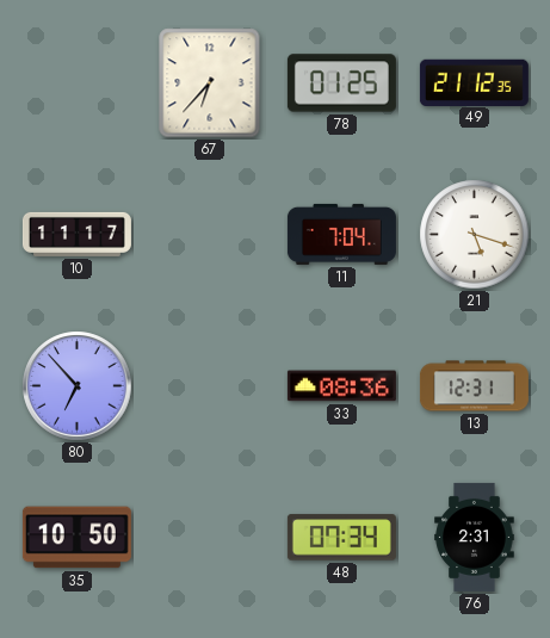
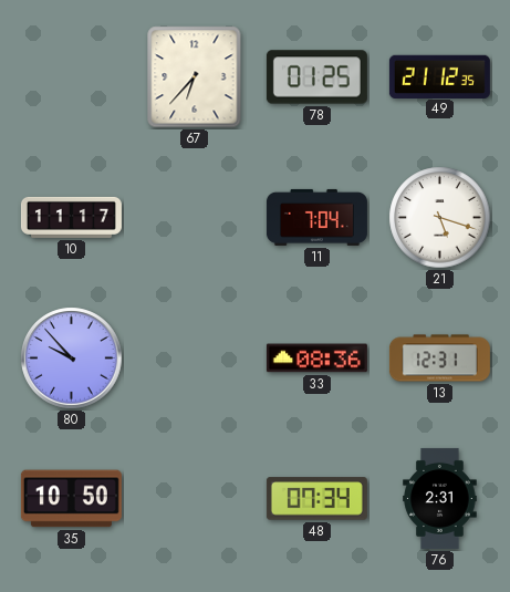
80: 6:53 -> 9:53 (72, 359)
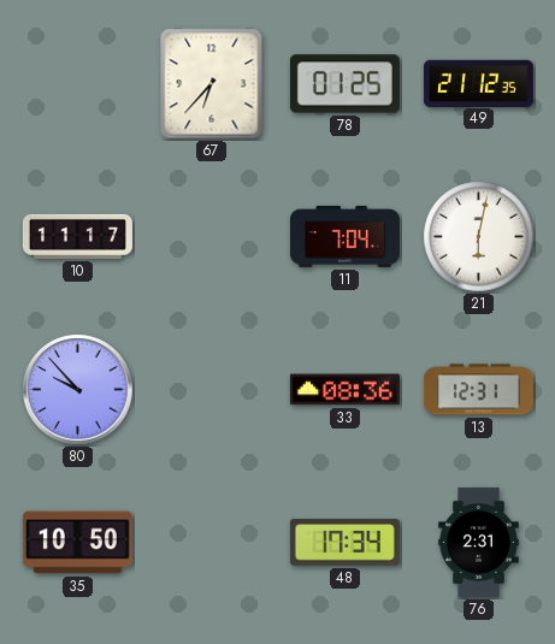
21: 5:18 -> 6:02 (479, 237)
48: 07:34 -> 17:34 (344, 543)
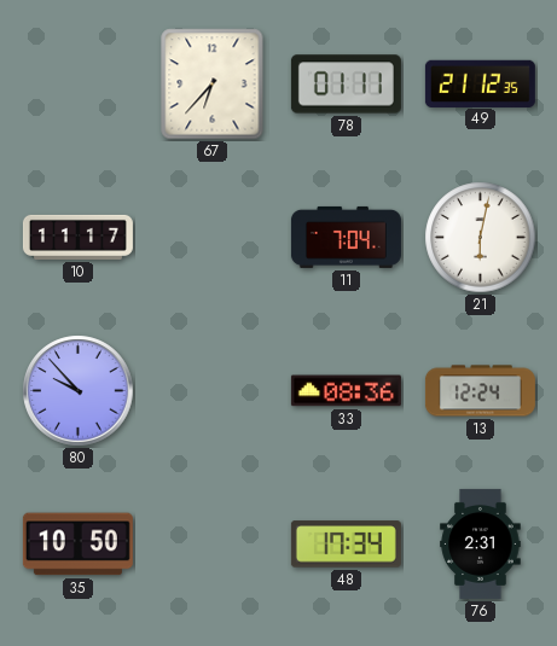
78: 01:25 -> 01:11 (346, 85)
13: 12:31 -> 12:24 (480, 391)
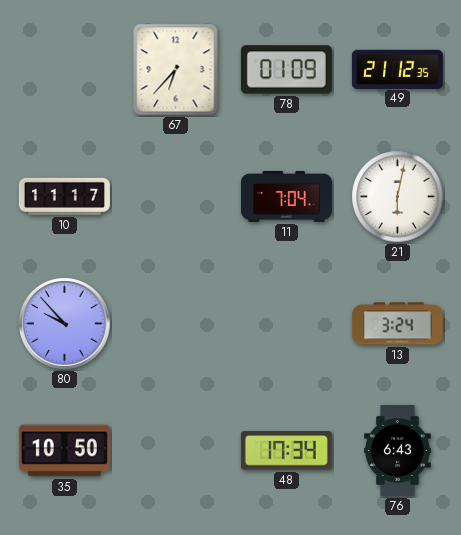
78: 01:11 -> 01:09 (286, 70)
33: 08:36 -> none (346, 391)
13: 12:24 -> 3:24 (397, 324)
76: 2:31 -> 6:43 (398, 450)
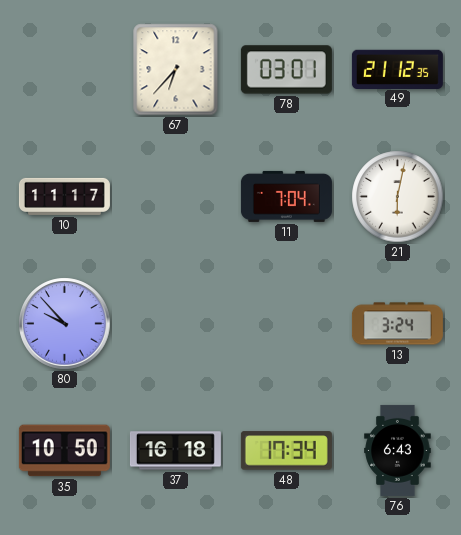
78: 01:09 -> 03:01 (286, 70)
37: none -> 16:18 (175, 451)
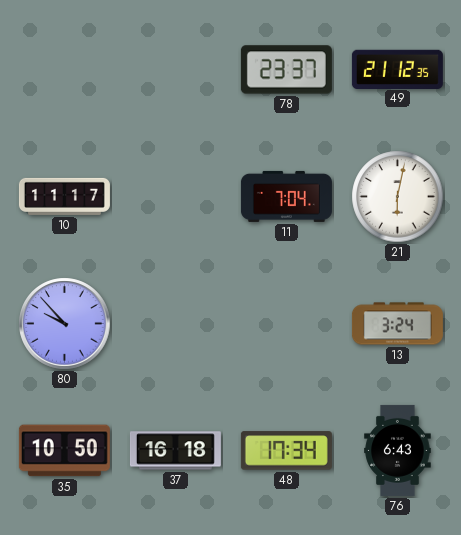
67: 6:37 -> none (176, 70)
78: 03:01 -> 23:37 (286, 70)
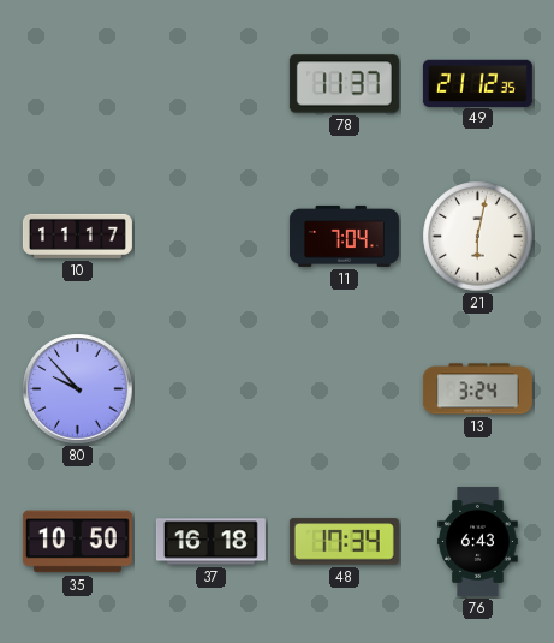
78: 23:37 -> 11:37 (344, 84)
